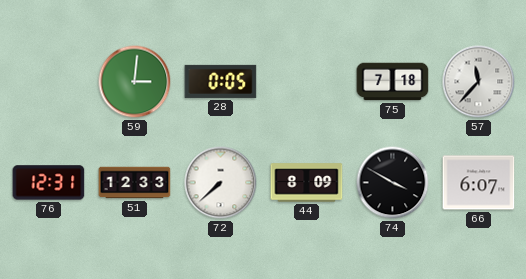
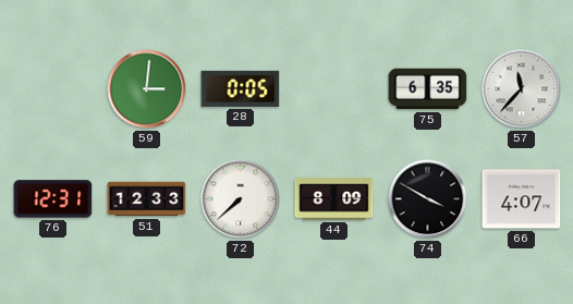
75: 7:18 -> 6:35 (428, 89)
66: 6:07 -> 4:07 (522, 199)
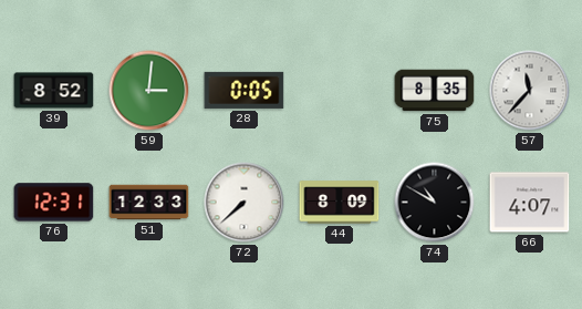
39: none -> 8:52 (54, 91)
75: 6:35 -> 8:35 (435, 91)
74: 3:50 -> 10:50 (435, 203)
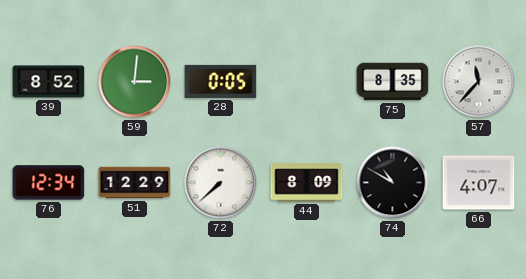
76: 12:31 -> 12:34 (49, 183)
51: 12:33 -> 12:29 (135, 183)
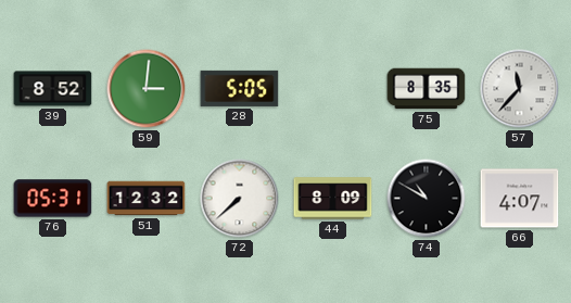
28: 0:05 -> 5:05 (240, 88)
76: 12:34 -> 05:31 (53, 199)
51: 12:29 -> 12:32 (147, 199)
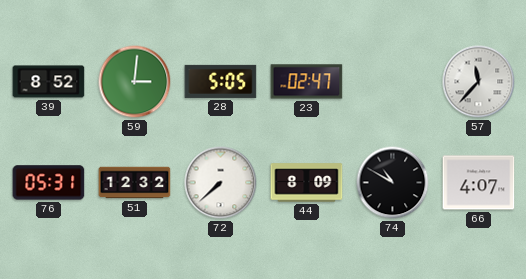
23: none -> 02:47 (307, 82)
75: 8:35 -> none (427, 89)
